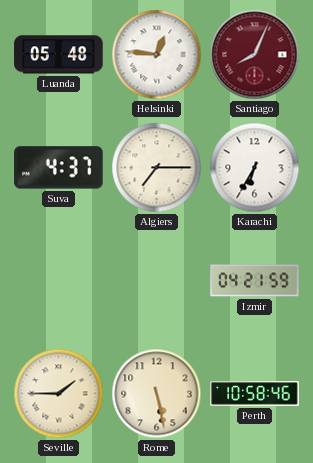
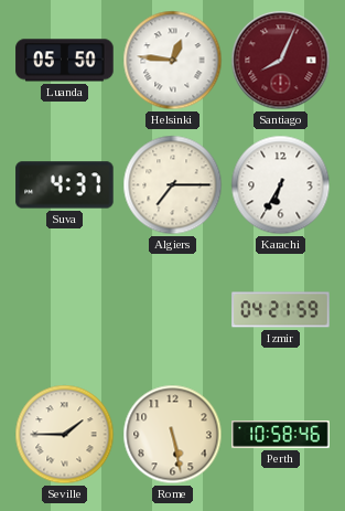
Luanda: 05:48 -> 05:50 (65, 61)
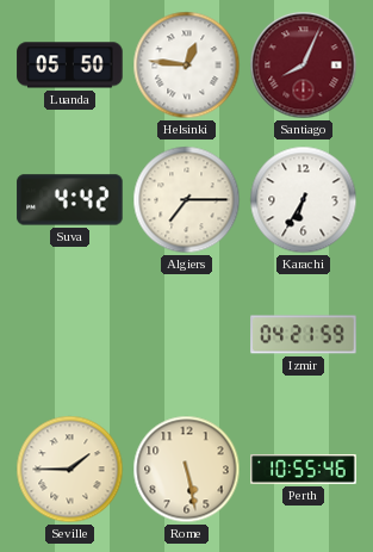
Suva: 4:37 -> 4:42 (70, 200)
Perth: 10:58 -> 10:55 (304, 470)
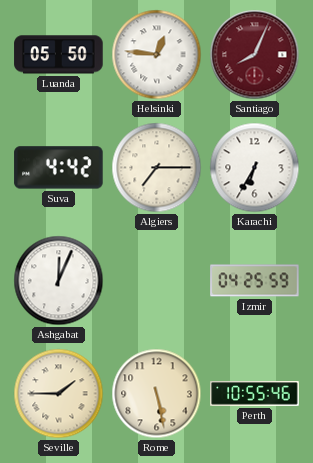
Ashgabat: none -> 12:04 (59, 281)
Izmir: 04:21 -> 04:25 (255, 281)
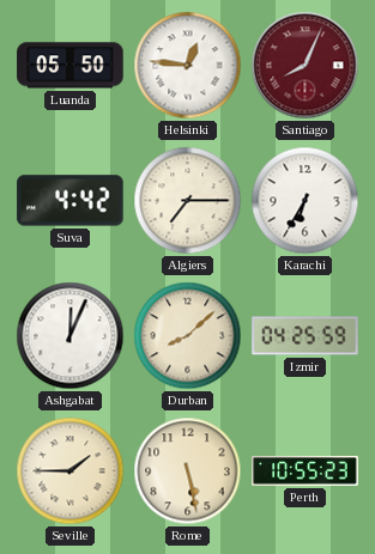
Durban: none -> 8:08 (188, 336)
Perth: 10:55:46 -> 10:55:23 (306, 471)
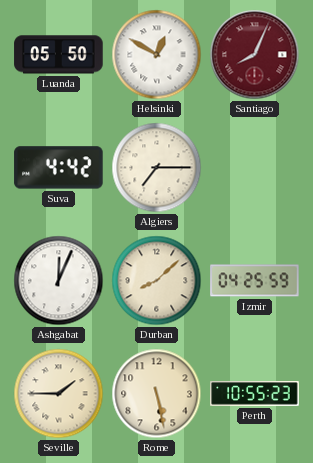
Helsinki: 12:46 -> 12:50 (157, 55)
Karachi: 6:35 -> none (306, 201)
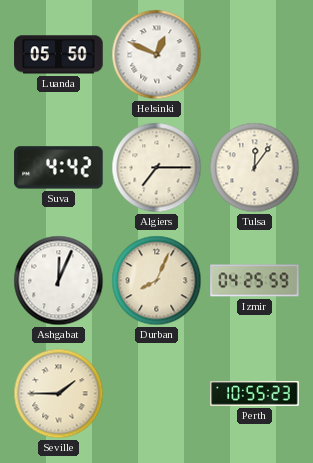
Helsinki: 12:50 -> 12:49 (157, 55)
Santiago: 8:04 -> none (255, 55)
Tulsa: none -> 12:06 (255, 168)
Durban: 8:08 -> 8:04 (157, 281)
Rome: 5:28 -> none (157, 394)
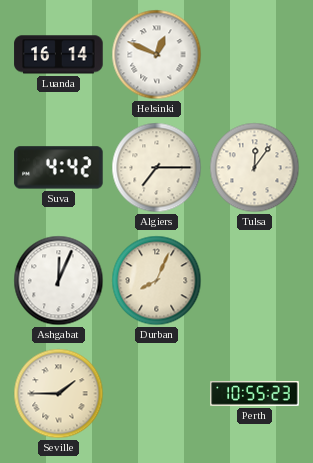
Luanda: 05:50 -> 16:14 (59, 55)
Izmir: 04:25 -> none (255, 281)
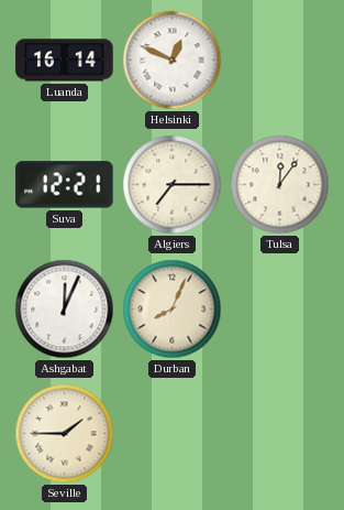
Suva: 4:42 -> 12:21 (65, 185)
Perth: 10:55 -> none (255, 394)
